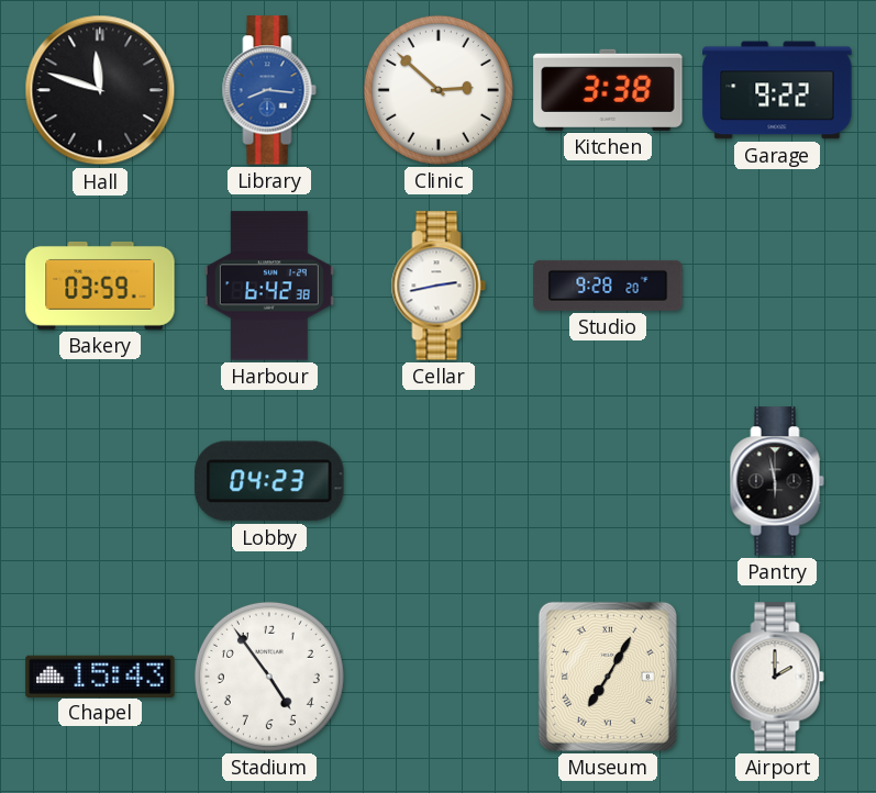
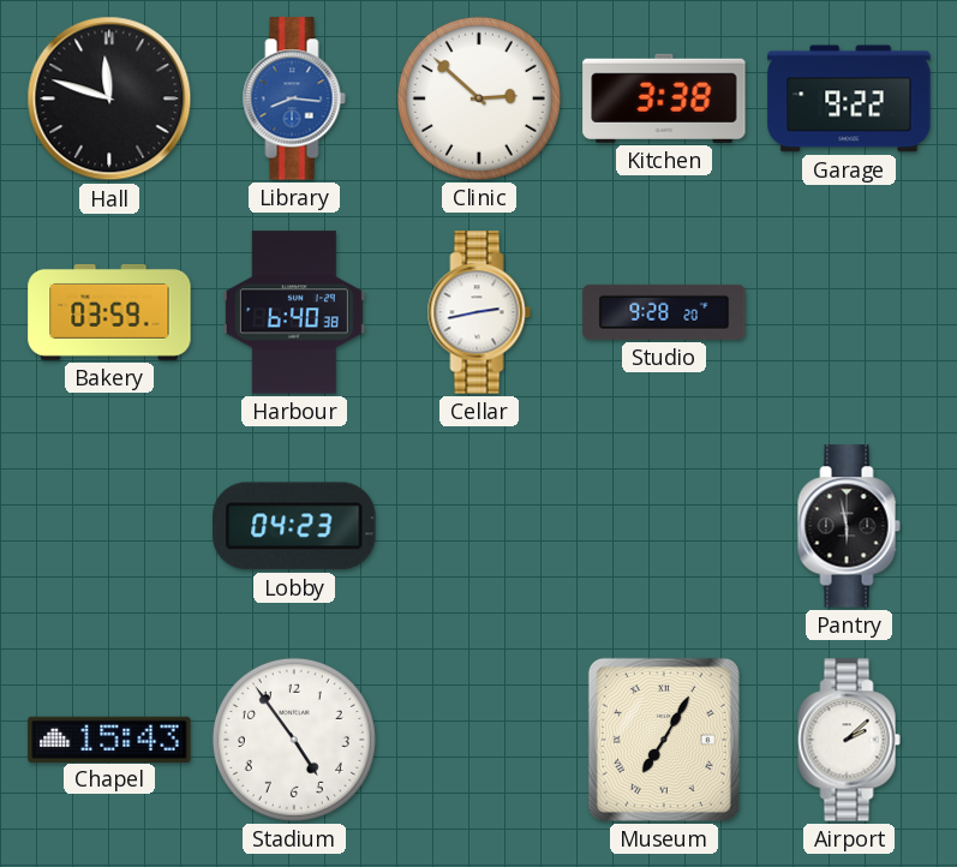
Harbour: 6:42 -> 6:40 (294, 312)
Airport: 2:00 -> 2:08 (849, 740)
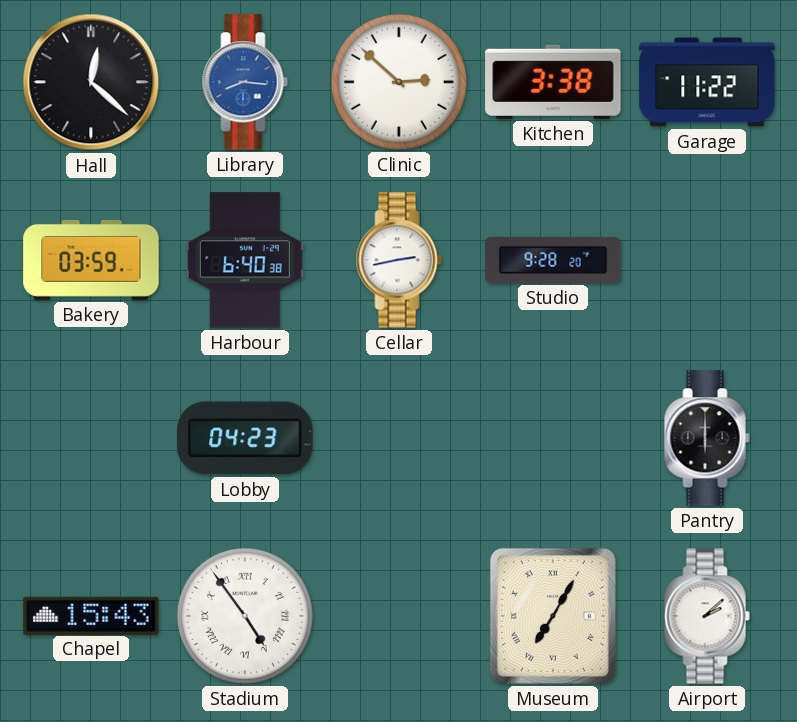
Hall: 11:48 -> 12:22 (91, 82)
Garage: 9:22 -> 11:22 (707, 82)
Pantry: 5:58 -> 6:00 (707, 438)
Stadium numerals: Arabic -> Roman (245, 616)
